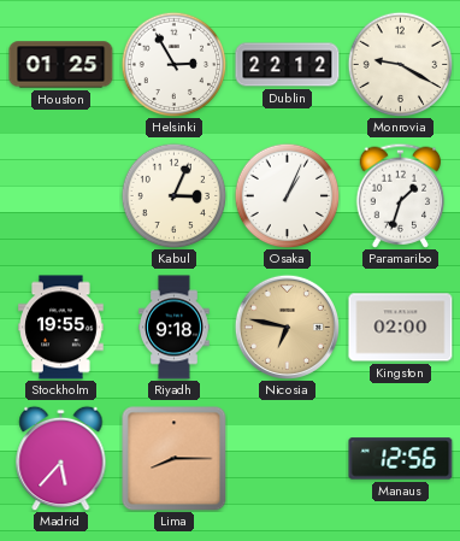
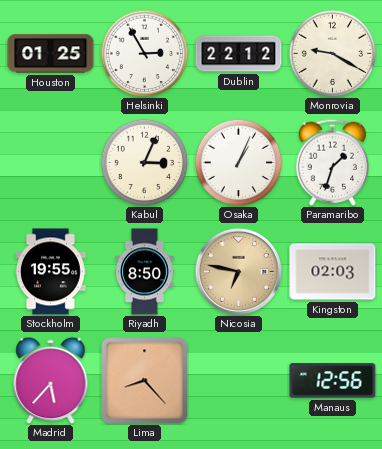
Riyadh: 9:18 -> 8:50 (145, 272)
Kingston: 02:00 -> 02:03 (333, 272)
Lima: 8:15 -> 8:23 (145, 381)
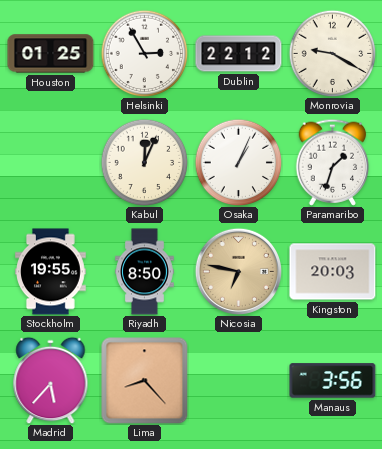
Kabul: 3:04 -> 12:04 (144, 162)
Kingston: 02:03 -> 20:03 (333, 272)
Manaus: 12:56 -> 3:56 (333, 381)
